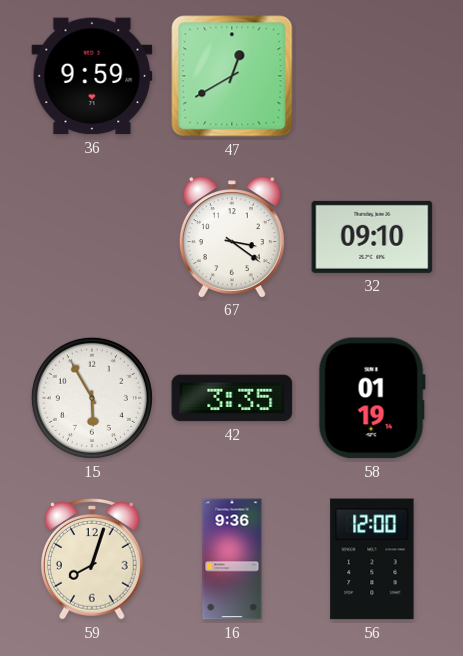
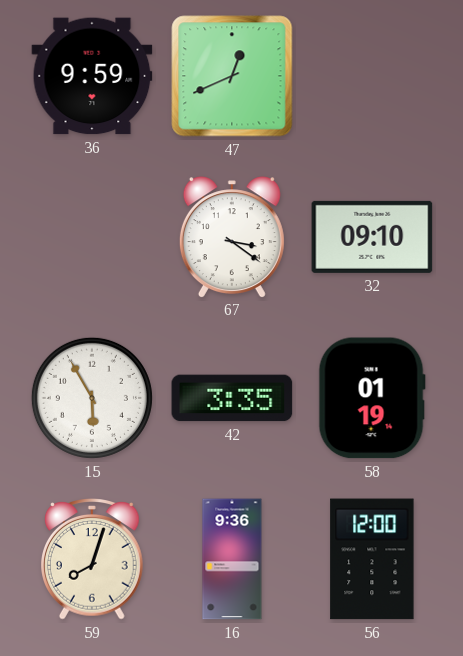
47: 12:40 -> 12:41 (232, 76)
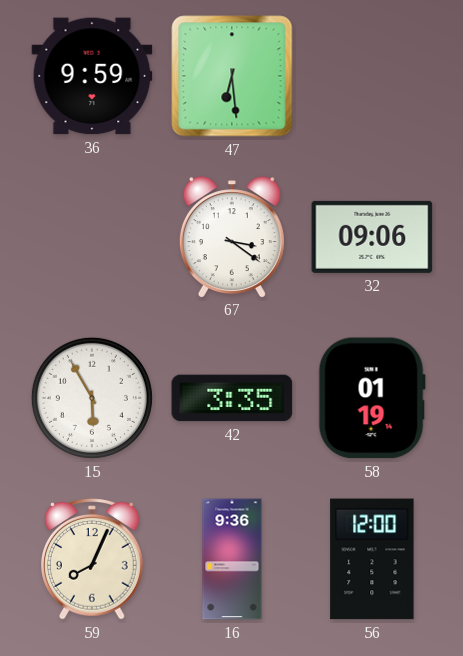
47: 12:41 -> 6:29 (232, 76)
32: 09:10 -> 09:06 (372, 237)
59: 8:03 -> 8:04 (93, 559)
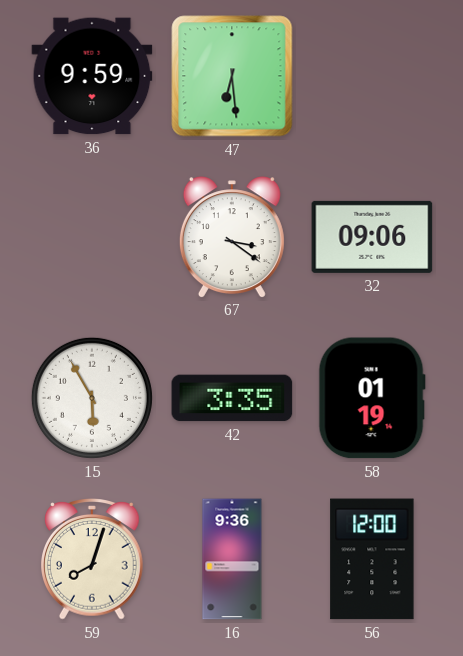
59: 8:04 -> 8:03 (93, 559)
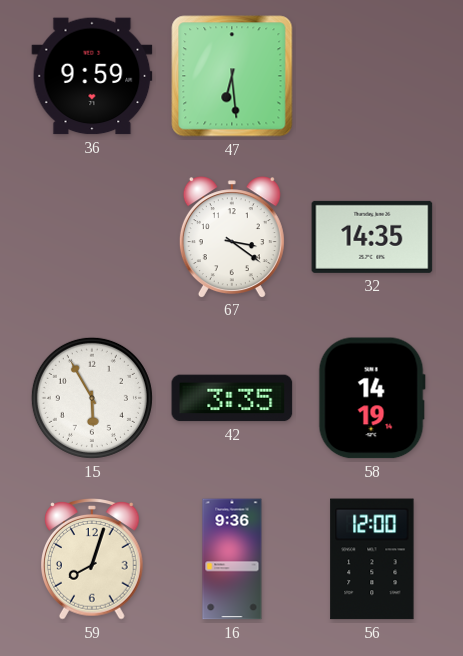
32: 09:06 -> 14:35 (372, 237)
58: 01:19 -> 14:19 (372, 398)
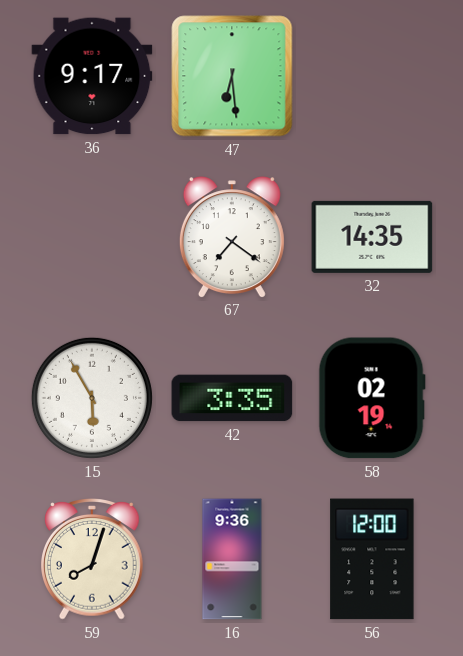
36: 9:59 -> 9:17 (92, 76)
67: 3:21 -> 7:21 (232, 237)
58: 14:19 -> 02:19 (372, 398)
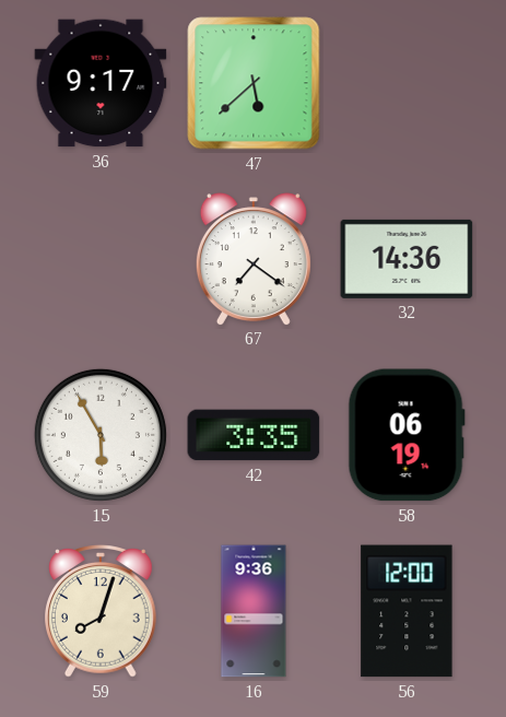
47: 6:29 -> 5:38 (254, 83)
32: 14:35 -> 14:36 (407, 259)
58: 02:19 -> 06:19 (407, 435)
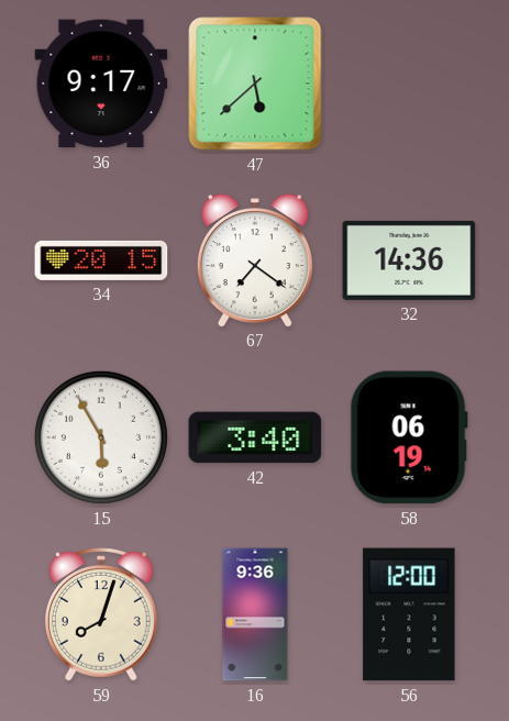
34: none -> 20:15 (101, 260)
42: 3:35 -> 3:40 (255, 437)
